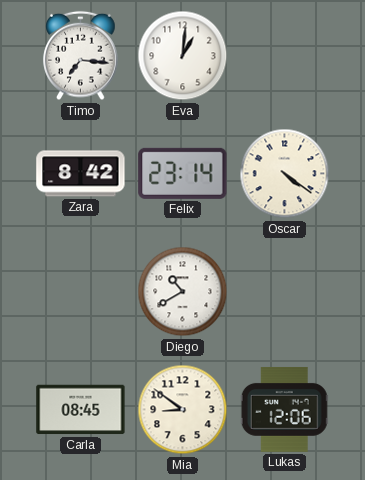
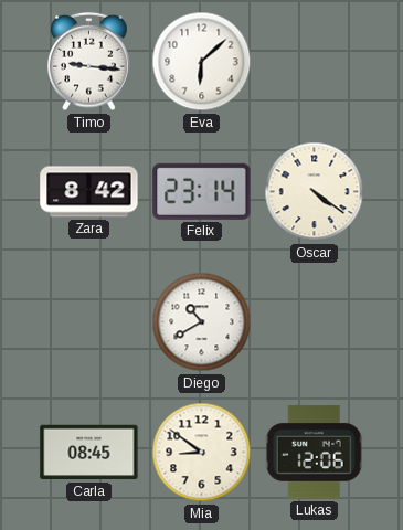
Timo: 7:16 -> 9:16 (89, 62)
Eva: 1:01 -> 6:08 (202, 62)
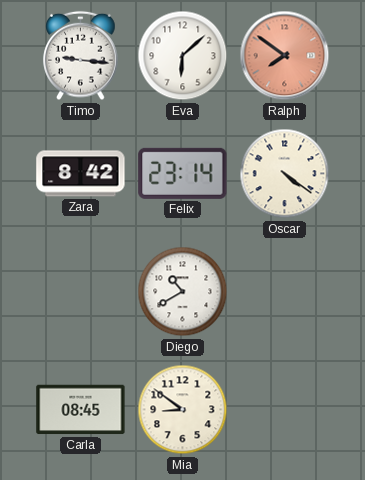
Ralph: none -> 7:51 (285, 56)
Lukas: 12:06 -> none (314, 452)
